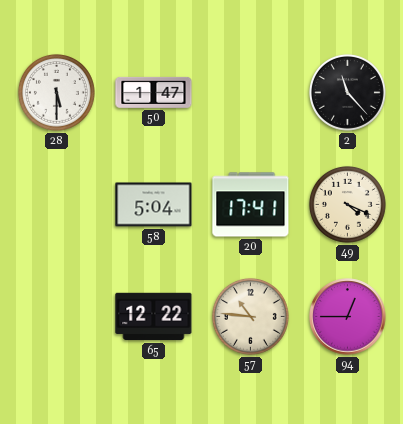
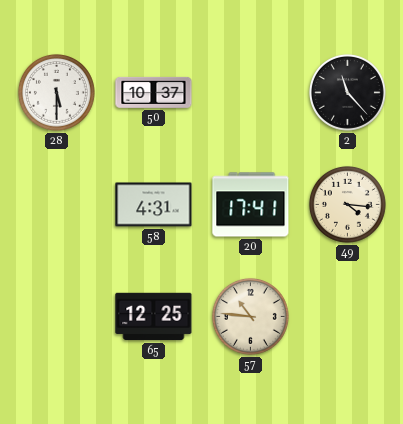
50: 1:47 -> 10:37 (154, 92)
58: 5:04 -> 4:31 (154, 205)
49: 4:19 -> 4:16 (347, 204)
65: 12:22 -> 12:25 (154, 317)
94: 12:45 -> none (348, 317)
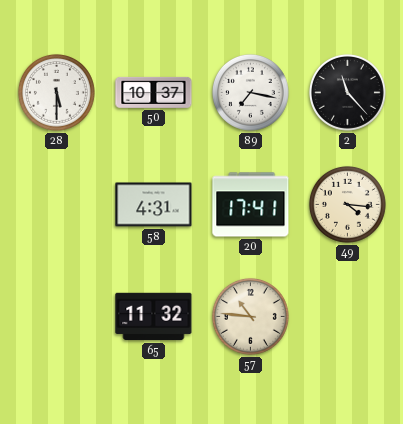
89: none -> 7:17 (250, 92)
65: 12:25 -> 11:32 (154, 317)
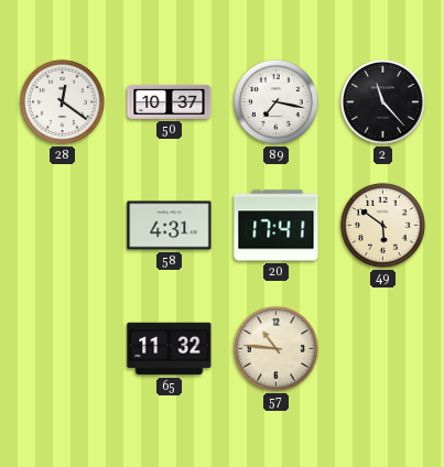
28: 5:30 -> 12:21 (62, 101)
49: 4:16 -> 5:51 (382, 225)
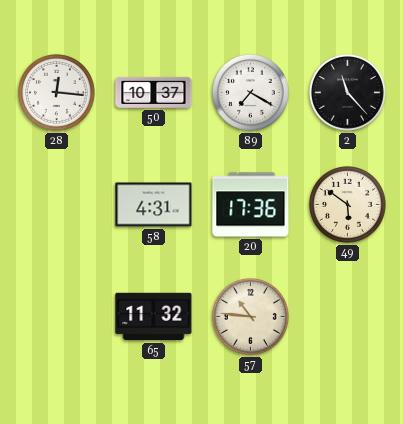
28: 12:21 -> 12:16 (56, 92)
89: 7:17 -> 7:20 (250, 92)
20: 17:41 -> 17:36 (251, 205)
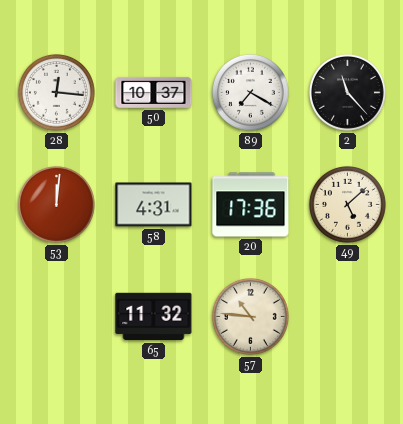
53: none -> 12:01 (56, 204)
49: 5:51 -> 5:08 (347, 204)
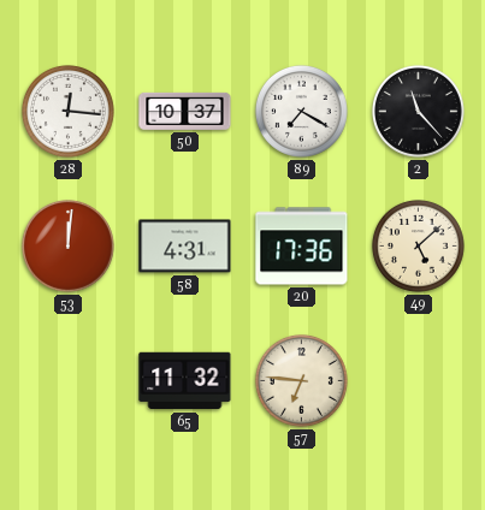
57: 10:46 -> 6:46 (301, 380)
